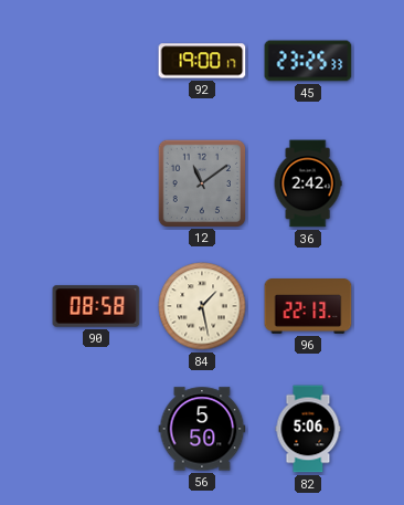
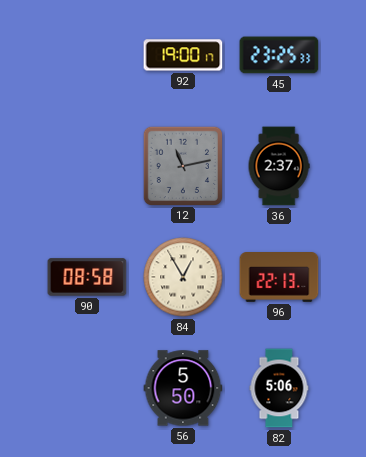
12: 11:09 -> 11:13 (182, 165)
36: 2:42 -> 2:37 (279, 166)
84: 1:28 -> 12:55 (183, 277)
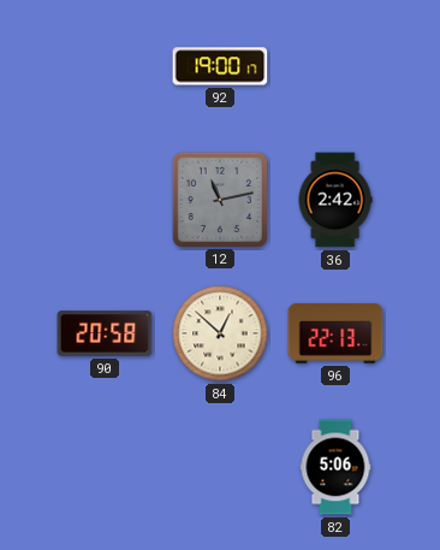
45: 23:25 -> none (279, 55)
36: 2:37 -> 2:42 (335, 200)
90: 08:58 -> 20:58 (105, 333)
84: 12:55 -> 12:52 (220, 333)
56: 5:50 -> none (183, 388)
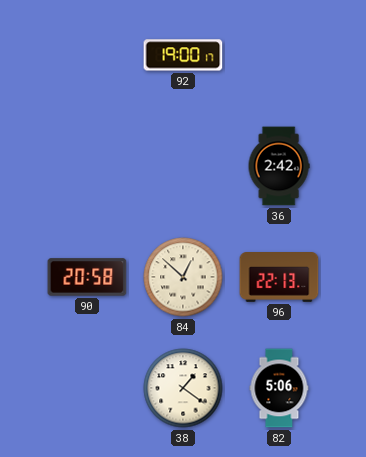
12: 11:13 -> none (219, 199)
38: none -> 1:21 (183, 388)
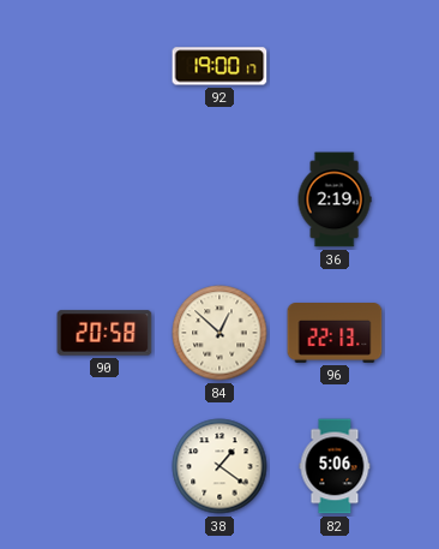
36: 2:42 -> 2:19 (335, 199)
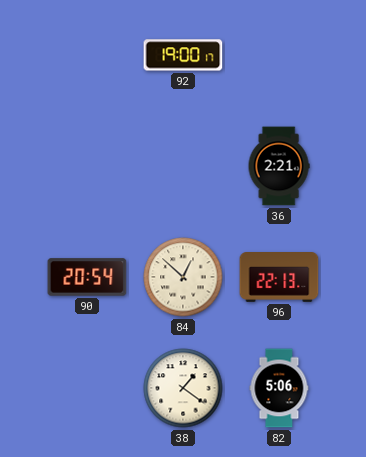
36: 2:19 -> 2:21 (279, 166)
90: 20:58 -> 20:54 (87, 277)
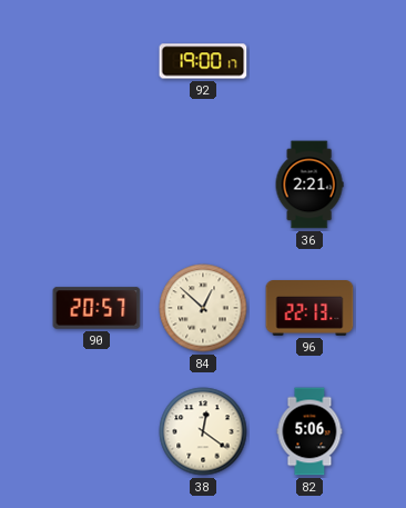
90: 20:54 -> 20:57 (97, 308)
38: 1:21 -> 12:21 (203, 431)
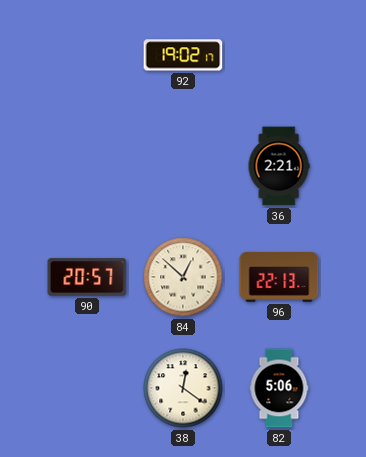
92: 19:00 -> 19:02 (183, 55)
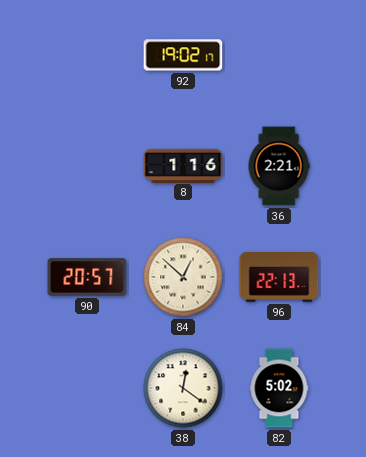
8: none -> 1:16 (183, 165)
82: 5:06 -> 5:02 (279, 388)
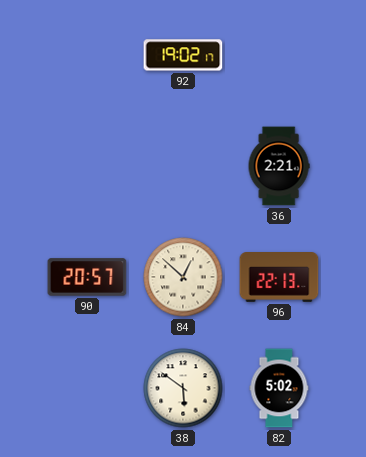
8: 1:16 -> none (183, 165)
38: 12:21 -> 5:51 (183, 388)
